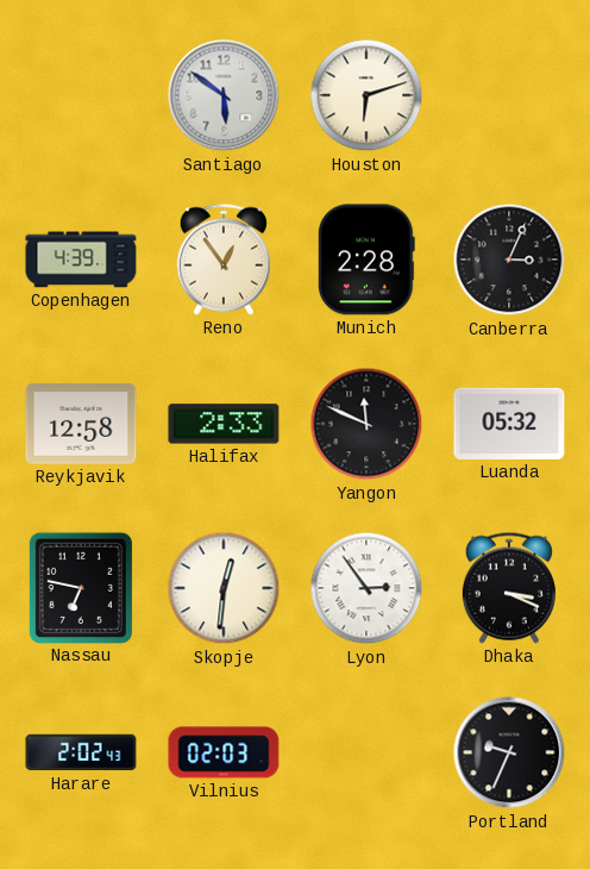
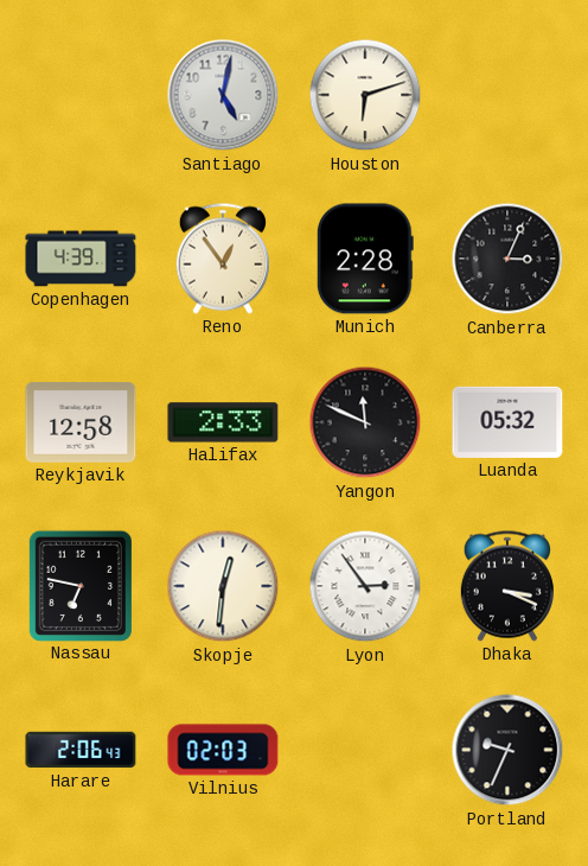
Santiago: 5:51 -> 5:02 (223, 95)
Harare: 2:02 -> 2:06 (81, 750)
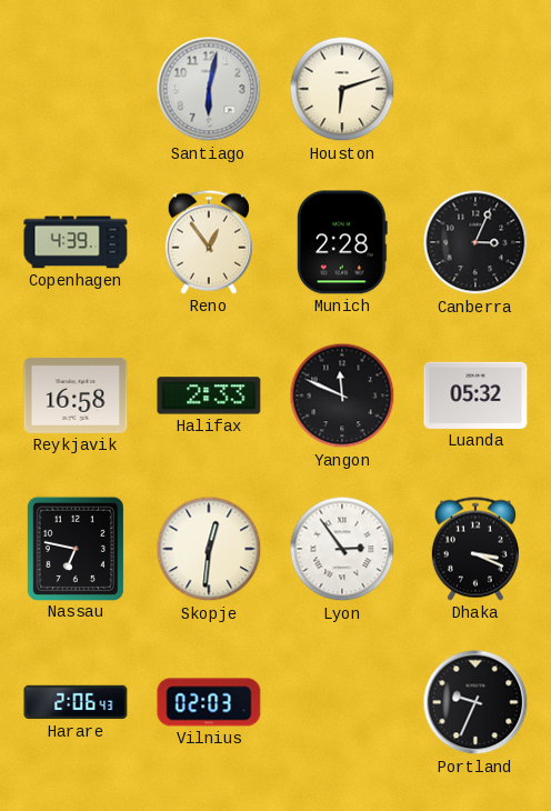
Santiago: 5:02 -> 6:02 (209, 89)
Reykjavik: 12:58 -> 16:58 (76, 396)
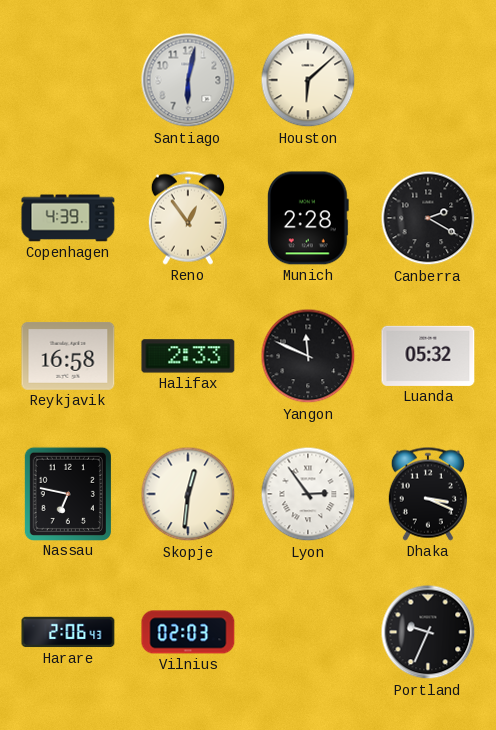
Houston: 6:12 -> 6:08 (308, 80)
Canberra: 3:04 -> 2:20 (428, 218)
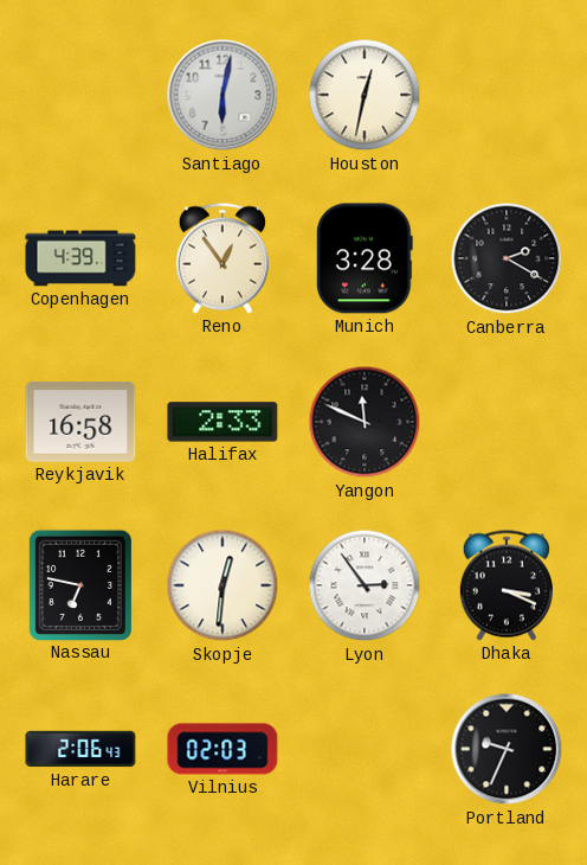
Houston: 6:08 -> 12:32 (365, 95)
Munich: 2:28 -> 3:28 (365, 258)
Luanda: 05:32 -> none (428, 356)
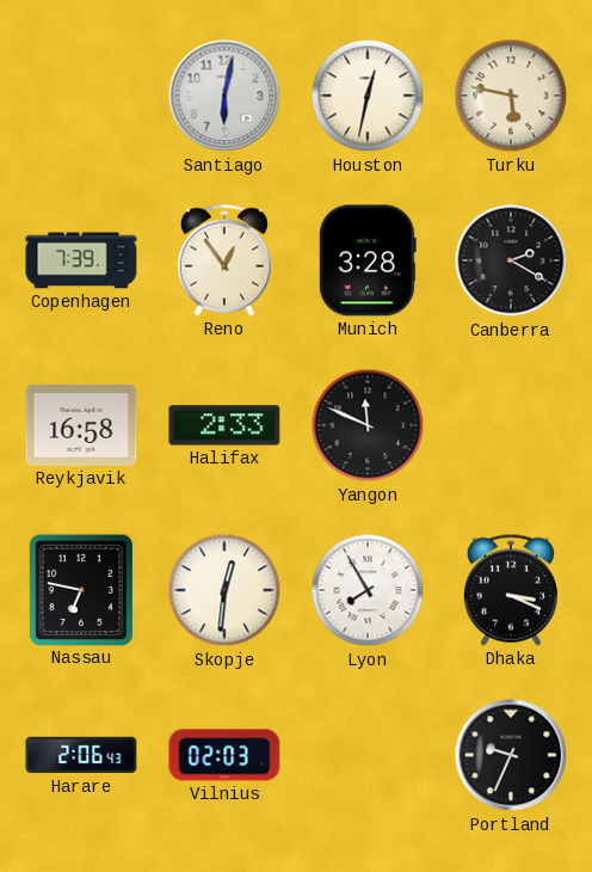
Turku: none -> 5:47 (511, 96)
Copenhagen: 4:39 -> 7:39 (81, 260)
Lyon: 2:54 -> 7:55 (368, 590)
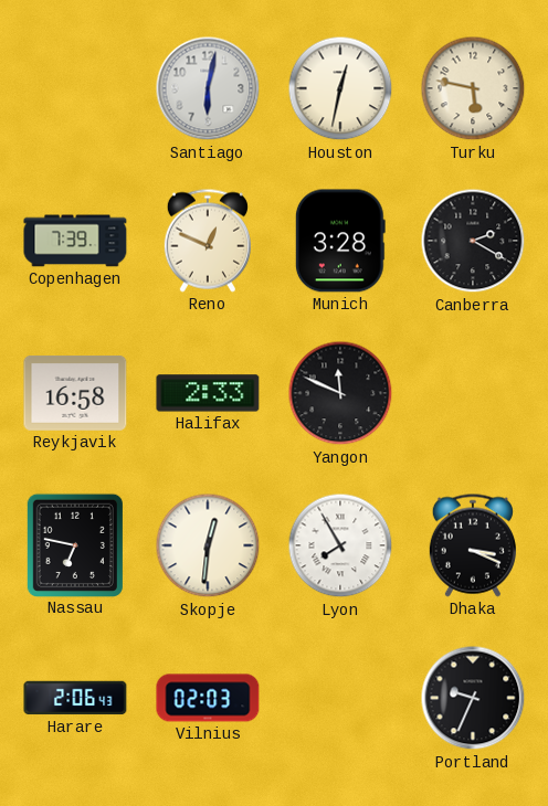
Reno: 12:54 -> 12:49 (208, 241)
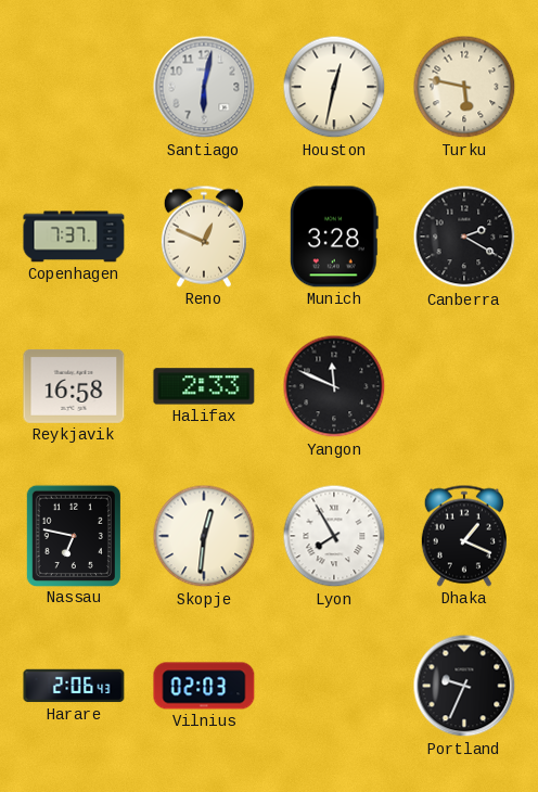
Copenhagen: 7:39 -> 7:37 (74, 237)
Dhaka: 3:19 -> 1:19 (464, 536)
